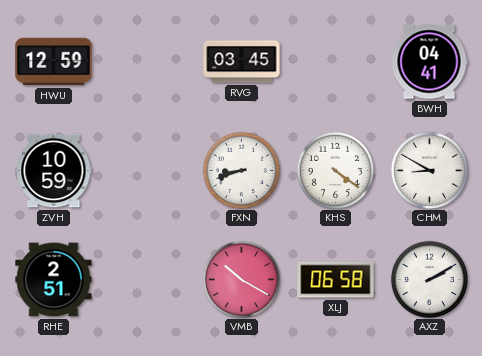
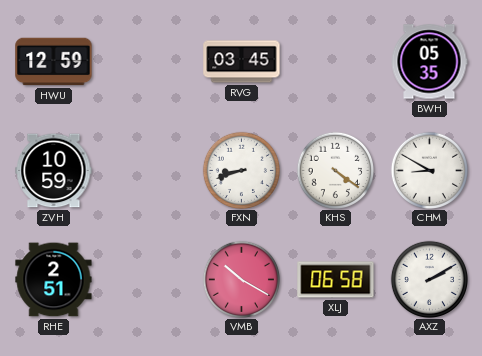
BWH: 04:41 -> 05:35 (429, 62)
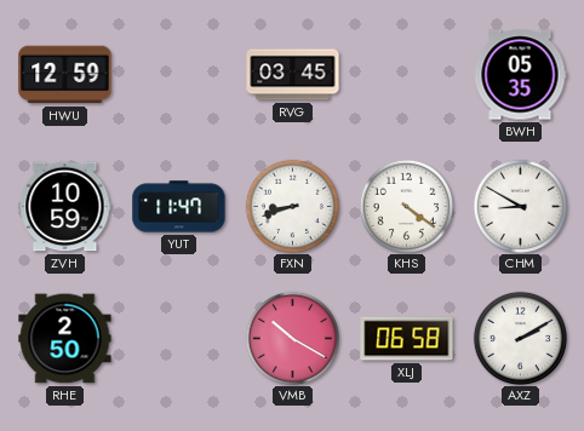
YUT: none -> 11:47 (179, 207)
RHE: 2:51 -> 2:50 (65, 339)
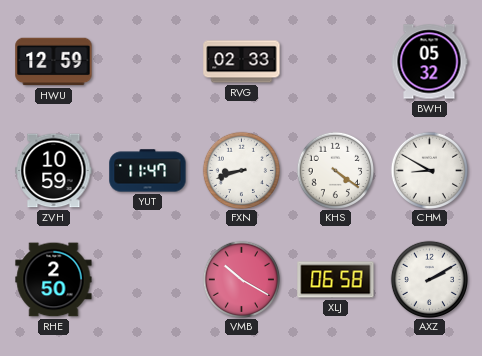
RVG: 03:45 -> 02:33 (242, 62)
BWH: 05:35 -> 05:32 (429, 62)
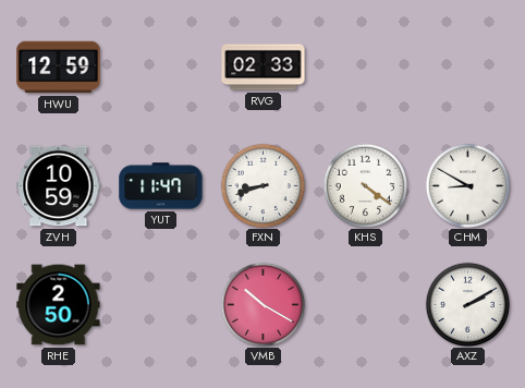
BWH: 05:32 -> none (429, 62)
XLJ: 06:58 -> none (336, 280)
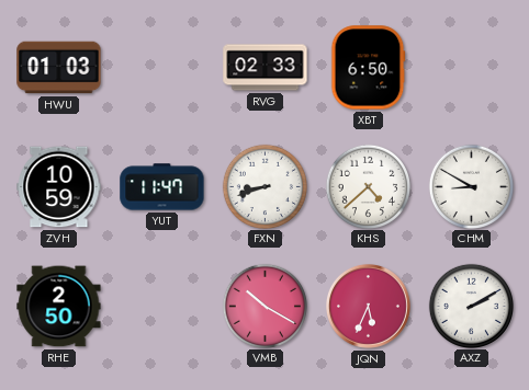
HWU: 12:59 -> 01:03 (59, 68)
XBT: none -> 6:50 (368, 68)
KHS: 4:21 -> 4:38 (368, 186)
JQN: none -> 5:34 (368, 306)
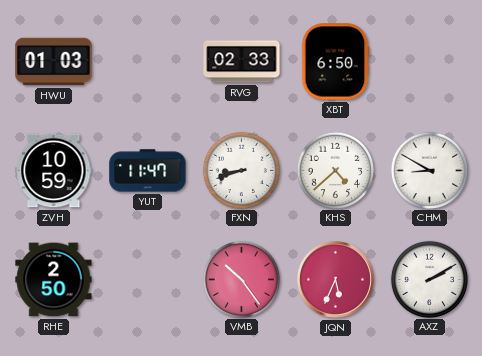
VMB: 10:20 -> 10:24 (241, 279)
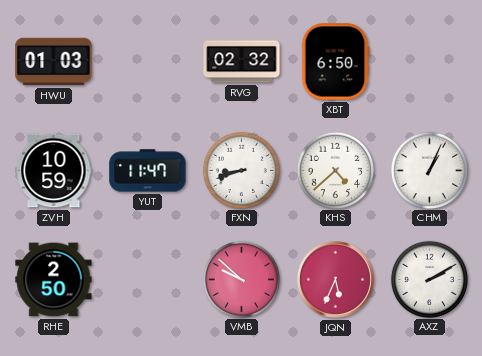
RVG: 02:33 -> 02:32 (242, 62)
CHM: 8:50 -> 1:04 (429, 170)
VMB: 10:24 -> 9:52 (241, 279)
